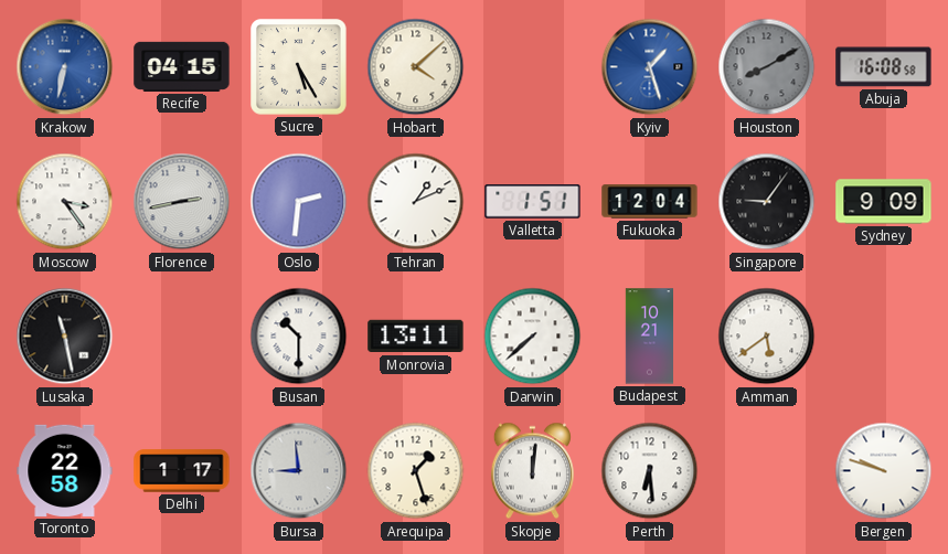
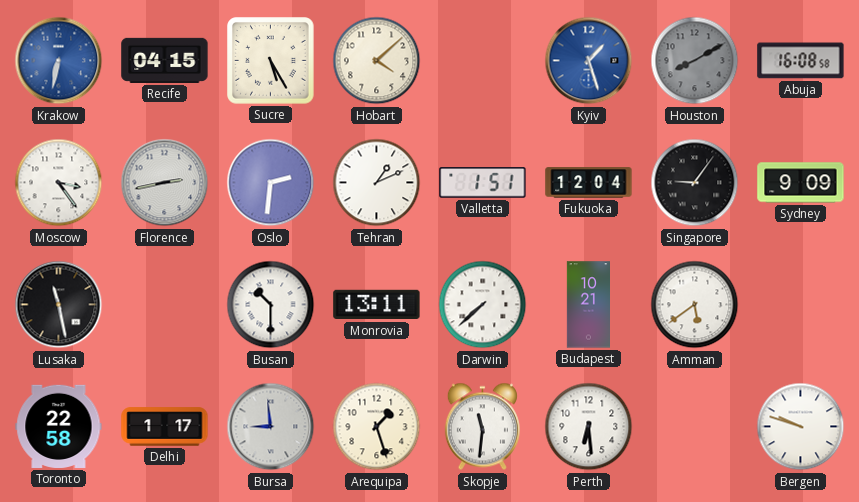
Skopje: 12:01 -> 11:31 (482, 427)
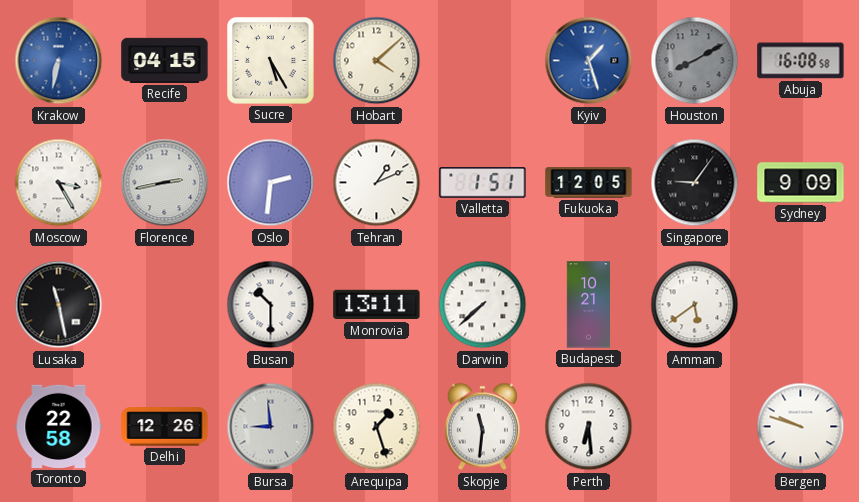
Moscow: 3:24 -> 3:25 (59, 183)
Fukuoka: 12:04 -> 12:05 (589, 183)
Delhi: 1:17 -> 12:26 (165, 427)
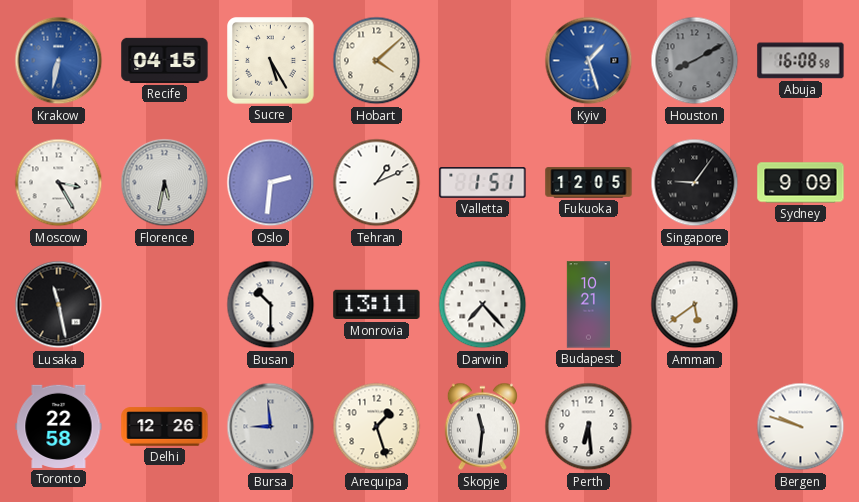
Florence: 2:43 -> 5:32 (165, 183)
Darwin: 7:38 -> 7:23 (483, 305)
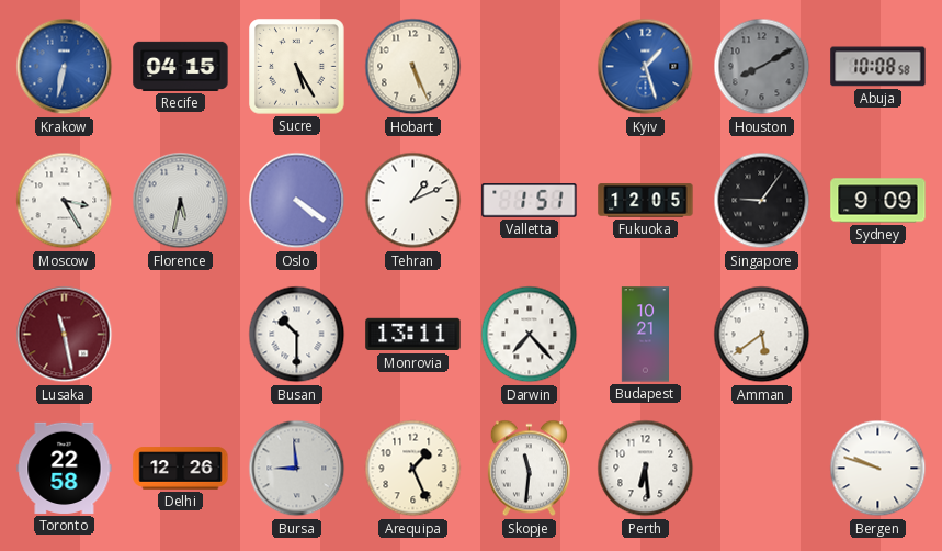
Hobart: 4:08 -> 5:26 (413, 67)
Abuja: 16:08 -> 10:08 (878, 67)
Oslo: 2:31 -> 4:21 (297, 201)
Lusaka dial: black -> burgundy (65, 335)
Arequipa: 1:27 -> 1:26 (413, 469)
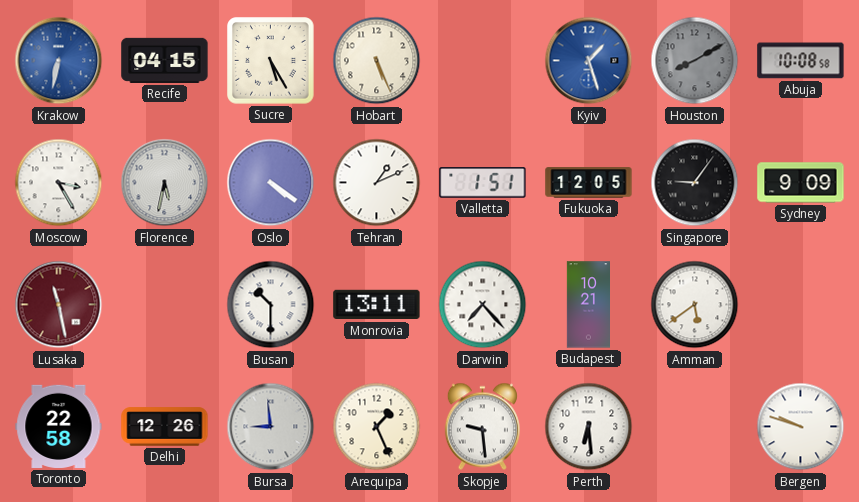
Skopje: 11:31 -> 9:29 (482, 427)
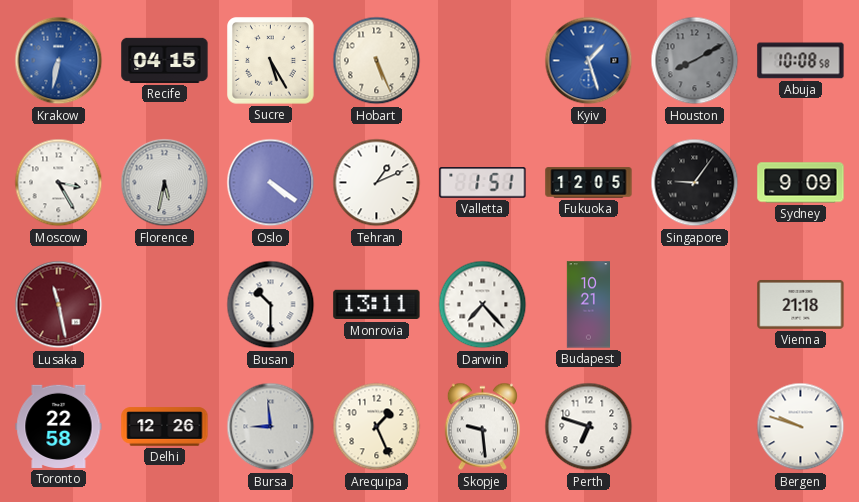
Amman: 5:39 -> none (695, 305)
Vienna: none -> 21:18 (801, 304)
Perth: 6:29 -> 6:48 (589, 427)
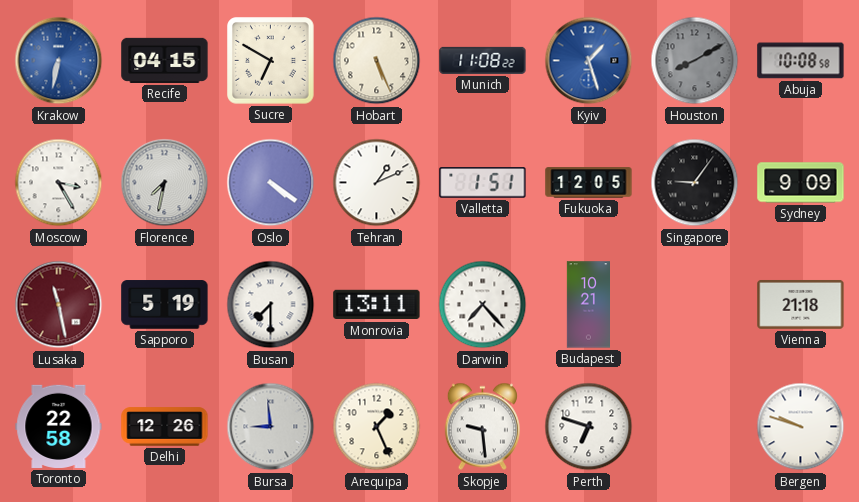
Sucre: 5:25 -> 6:50 (271, 61)
Munich: none -> 11:08 (483, 60)
Florence: 5:32 -> 7:32 (165, 183)
Sapporo: none -> 5:19 (165, 305)
Busan: 10:30 -> 7:30 (271, 305)
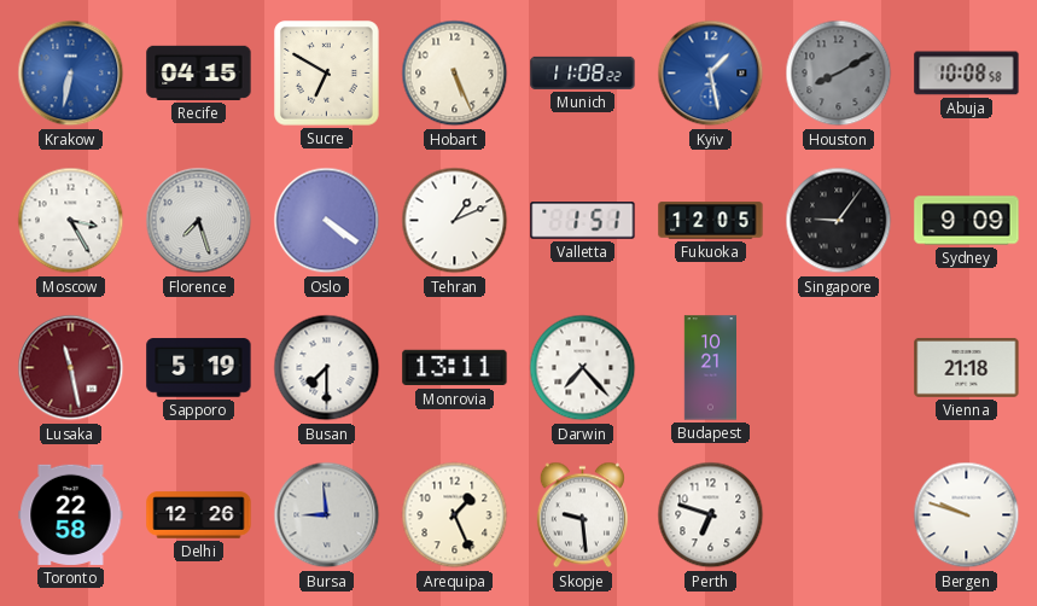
Kyiv: 1:27 -> 1:28 (711, 74)
Florence: 7:32 -> 7:27 (199, 221)
